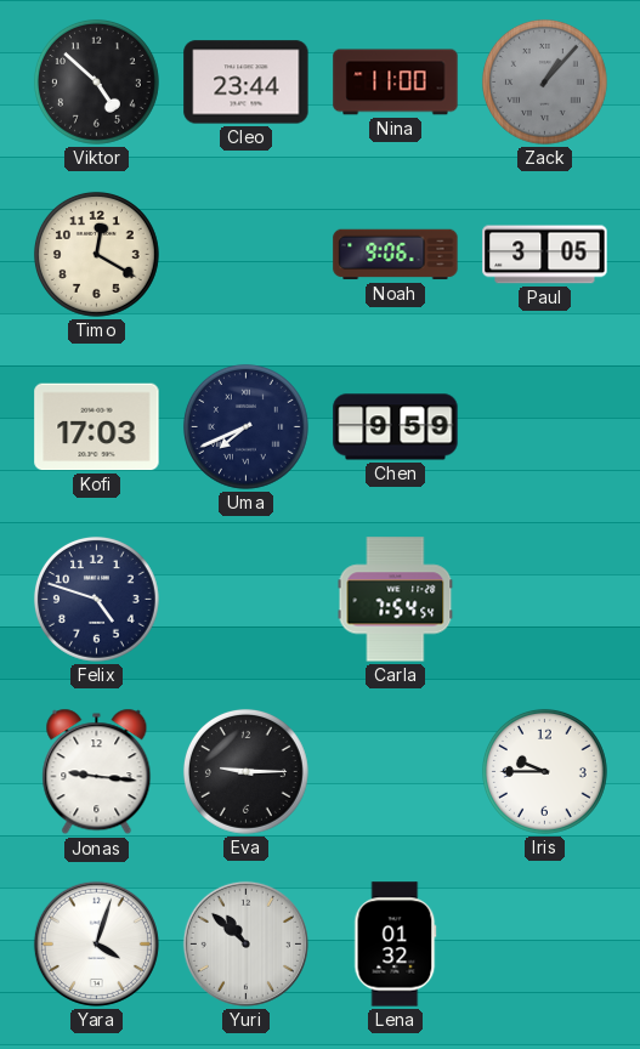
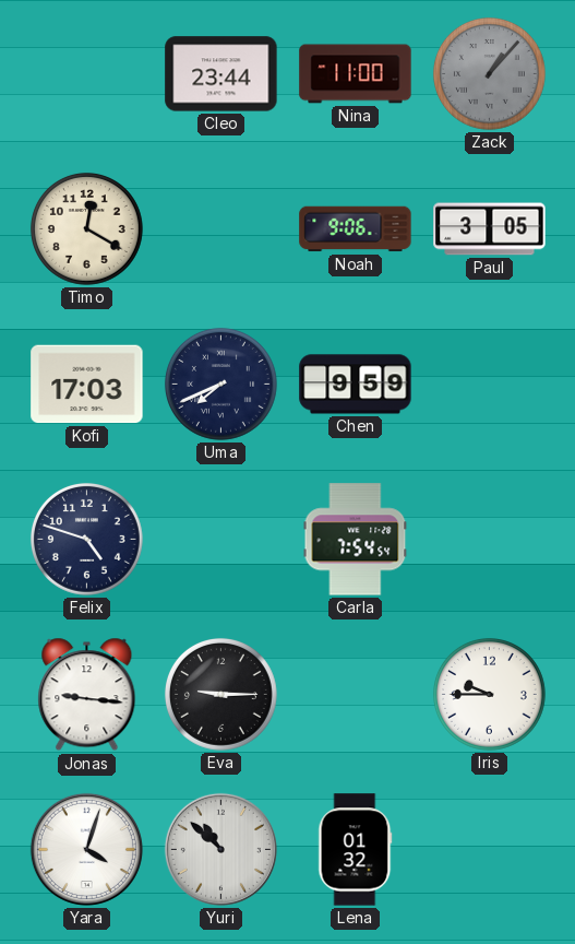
Viktor: 4:52 -> none (96, 81)
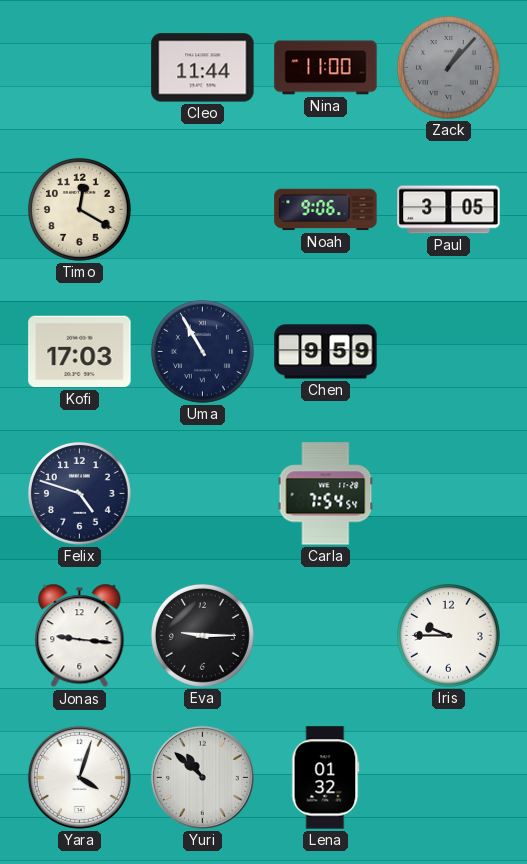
Cleo: 23:44 -> 11:44 (203, 68)
Uma: 7:41 -> 10:55 (202, 351)
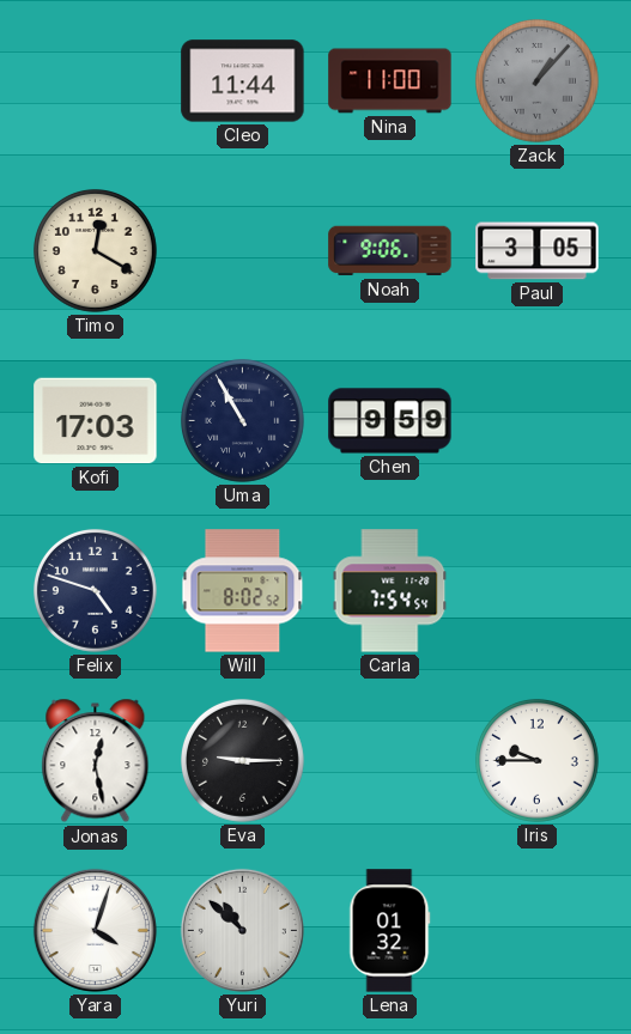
Will: none -> 8:02 (243, 591)
Jonas: 9:16 -> 12:28 (96, 761)
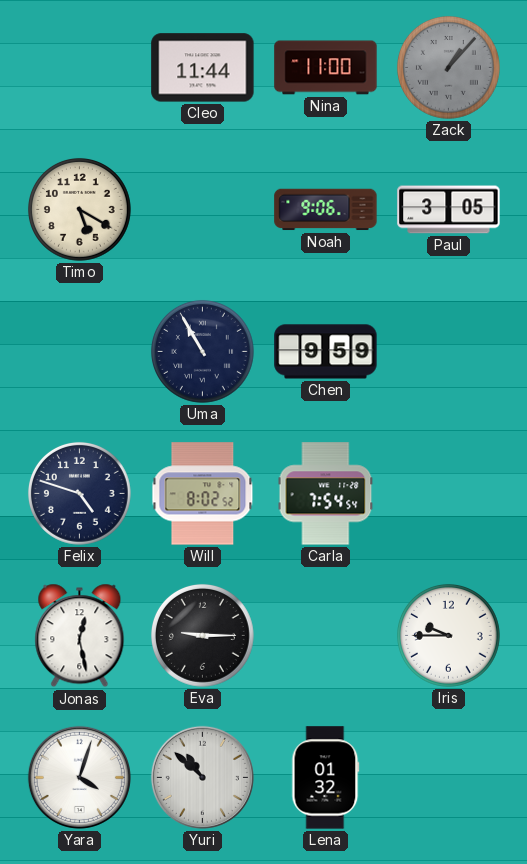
Timo: 12:20 -> 5:20 (79, 209)
Kofi: 17:03 -> none (96, 421)
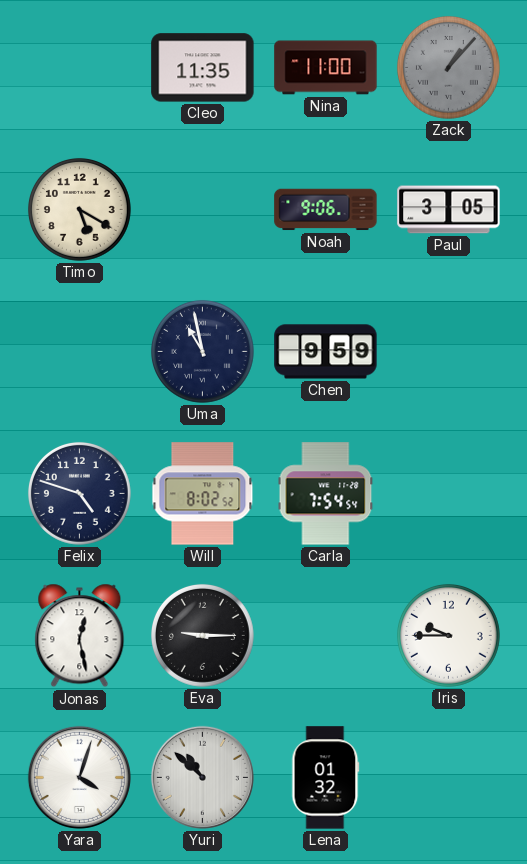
Cleo: 11:44 -> 11:35 (203, 68)
Uma: 10:55 -> 10:58 (202, 351)
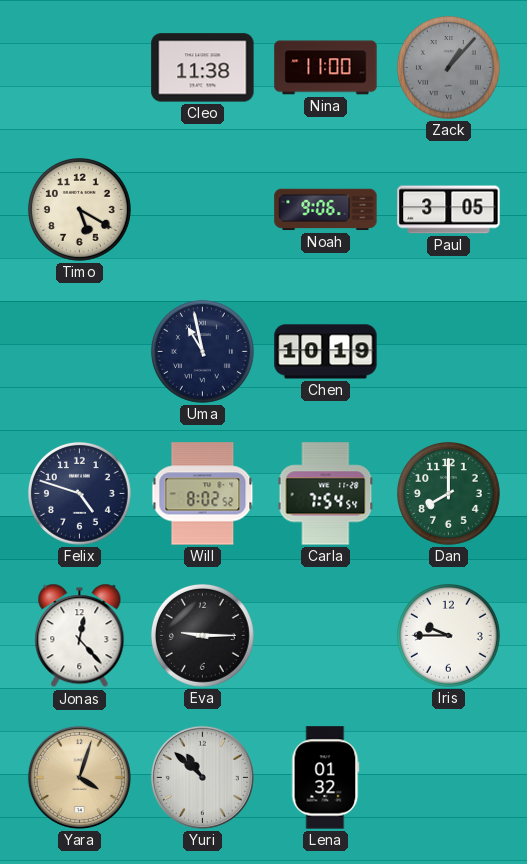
Cleo: 11:35 -> 11:38 (203, 68)
Chen: 9:59 -> 10:19 (326, 352)
Dan: none -> 8:00 (448, 493)
Jonas: 12:28 -> 12:23 (80, 636)
Yara dial: white -> champagne (79, 777)
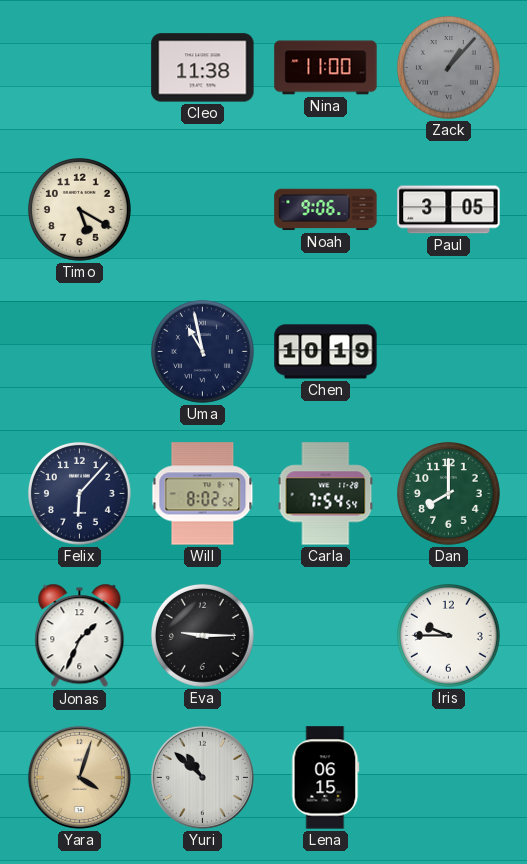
Felix: 4:48 -> 6:07 (79, 493)
Jonas: 12:23 -> 1:34 (80, 636)
Lena: 01:32 -> 06:15 (326, 778)
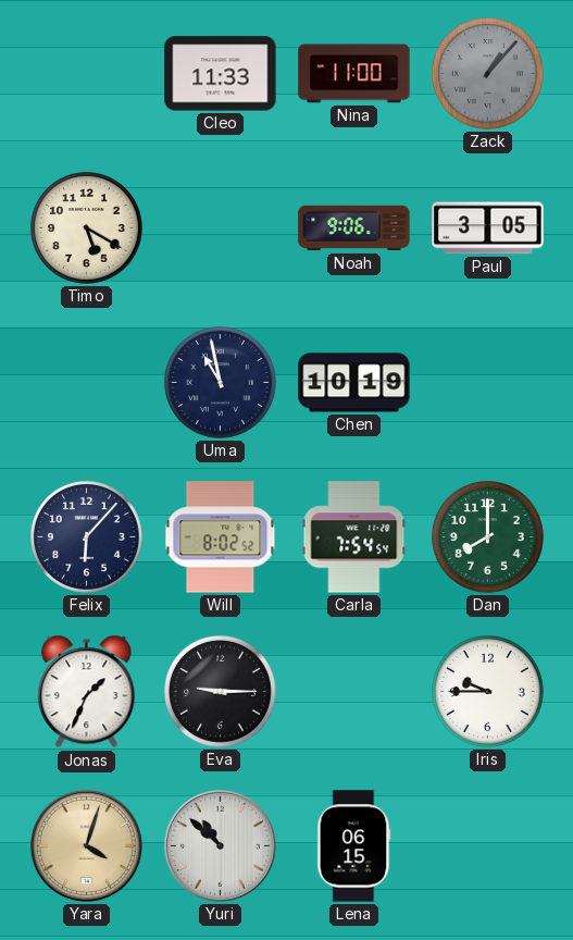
Cleo: 11:38 -> 11:33 (221, 74)
